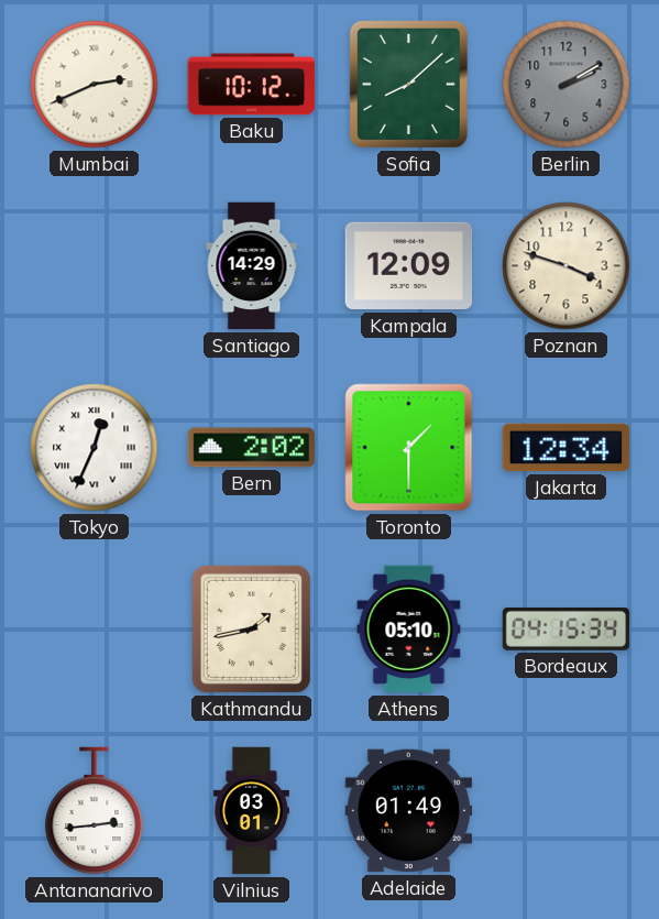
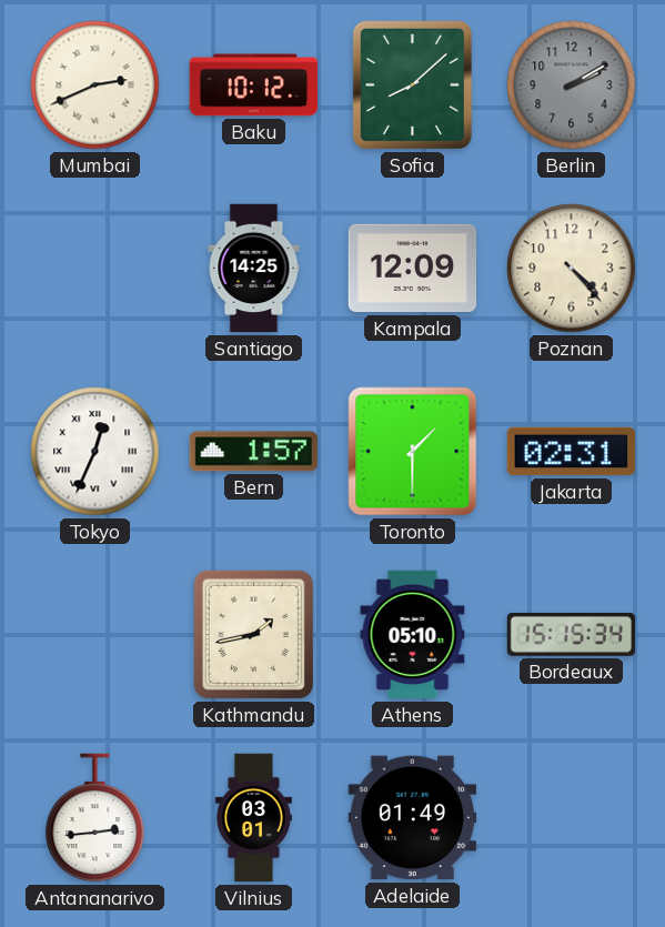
Santiago: 14:29 -> 14:25 (254, 269)
Poznan: 3:48 -> 4:23 (572, 269)
Bern: 2:02 -> 1:57 (254, 452)
Jakarta: 12:34 -> 02:31 (572, 452)
Bordeaux: 04:15 -> 15:15 (572, 634)
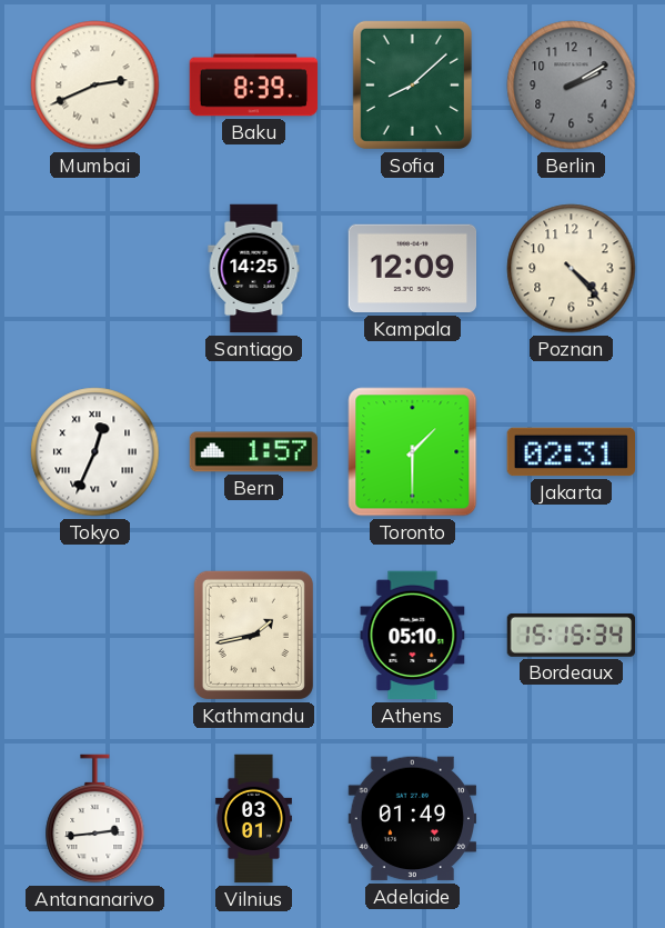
Baku: 10:12 -> 8:39 (254, 86)
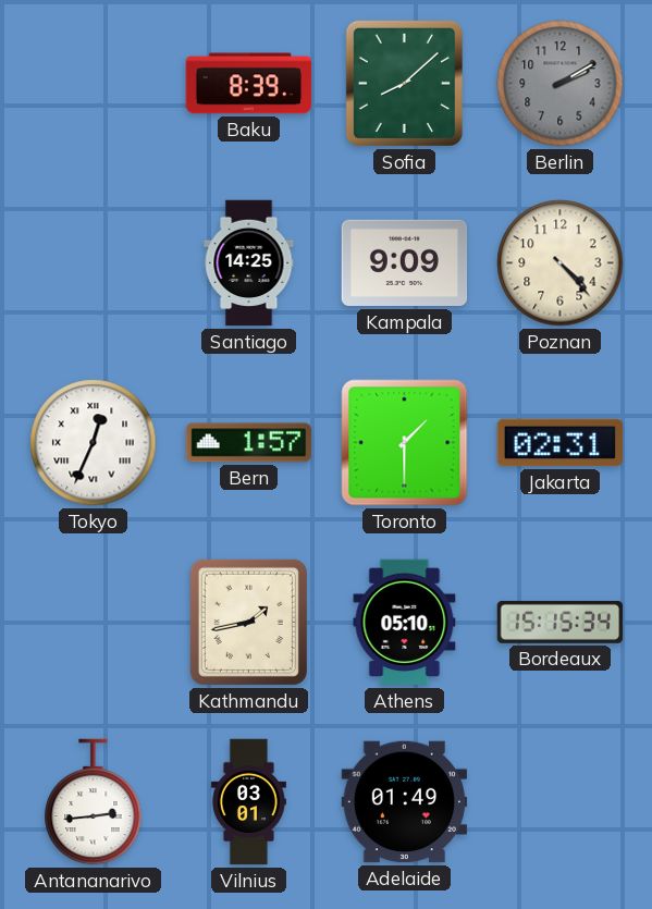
Mumbai: 2:41 -> none (95, 86)
Kampala: 12:09 -> 9:09 (405, 263)
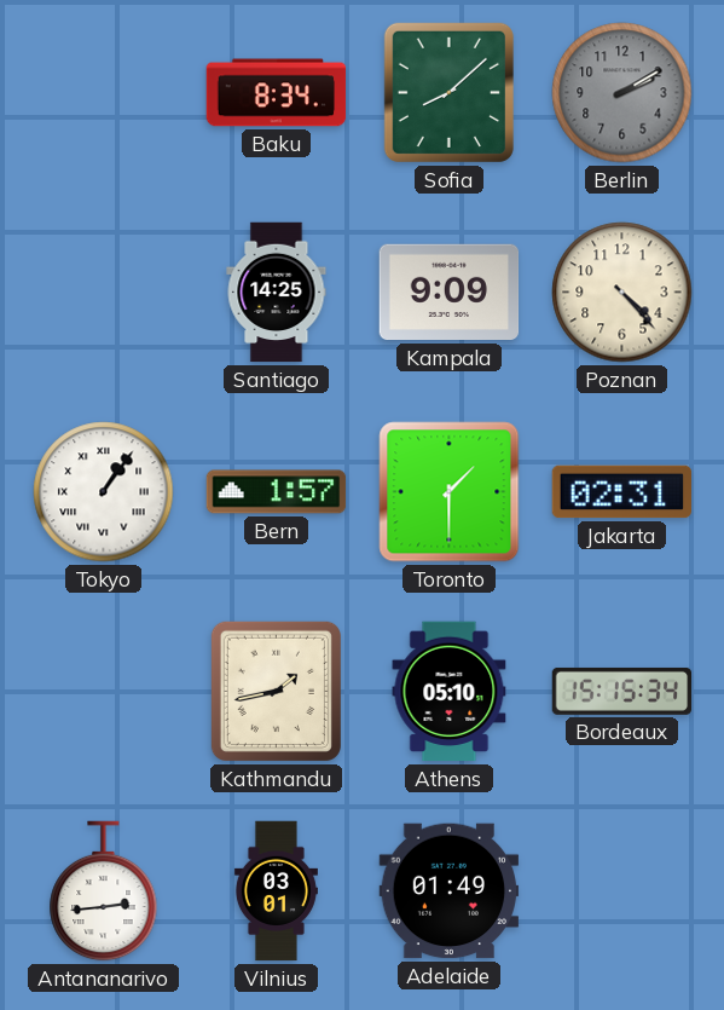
Baku: 8:39 -> 8:34 (277, 93)
Tokyo: 12:34 -> 1:06 (104, 492)
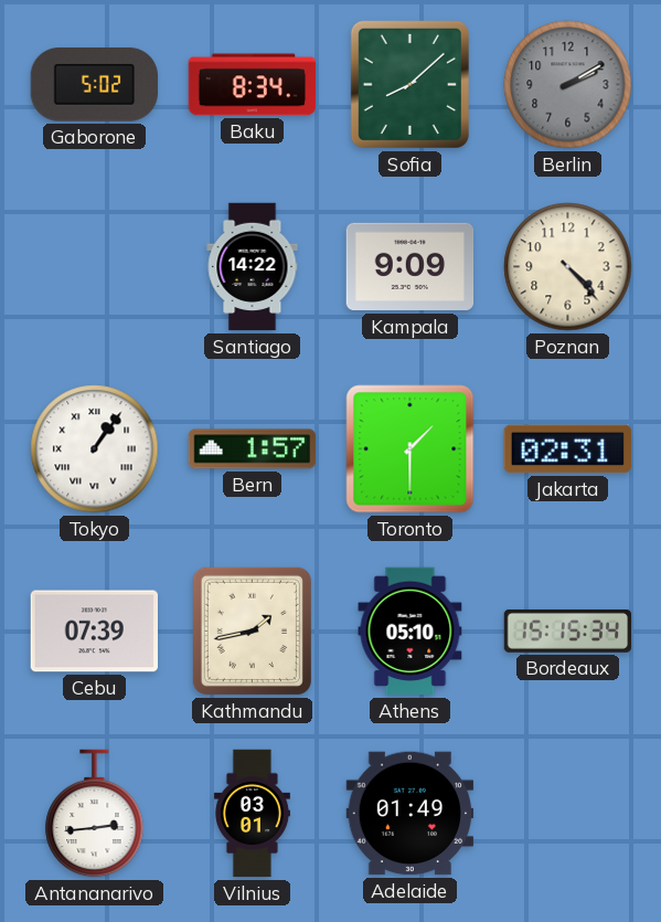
Gaborone: none -> 5:02 (94, 85)
Santiago: 14:25 -> 14:22 (253, 267)
Cebu: none -> 07:39 (94, 632)
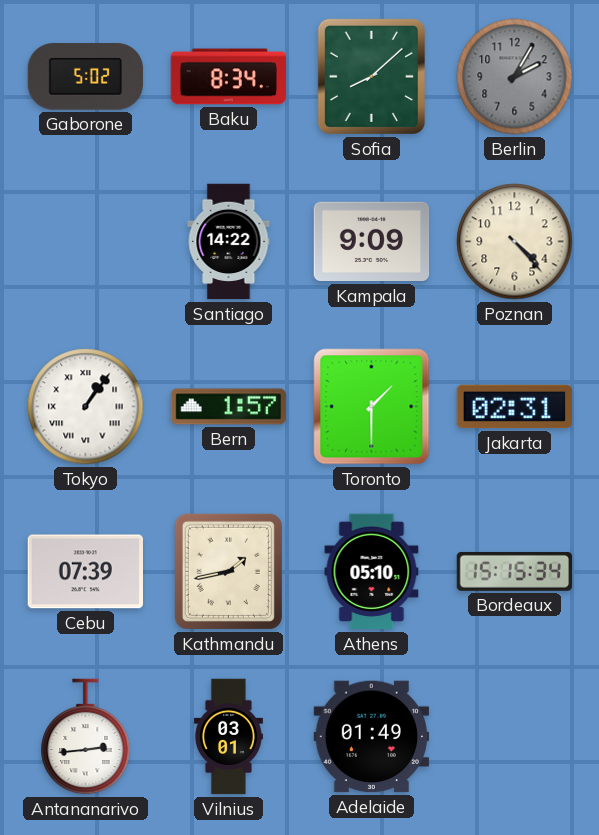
Berlin: 2:10 -> 2:05 (515, 77)
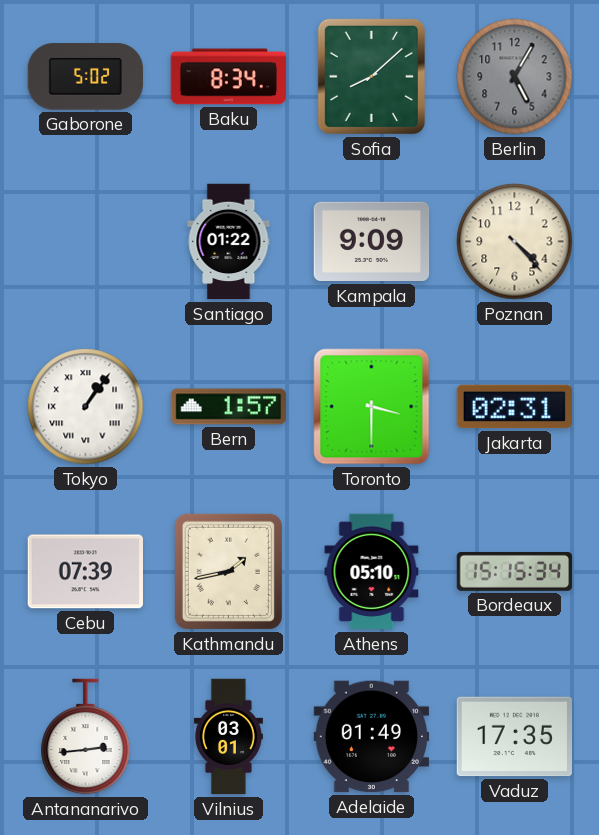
Berlin: 2:05 -> 5:05 (515, 77)
Santiago: 14:22 -> 01:22 (229, 242)
Toronto: 1:30 -> 3:30 (372, 407)
Vaduz: none -> 17:35 (514, 737)
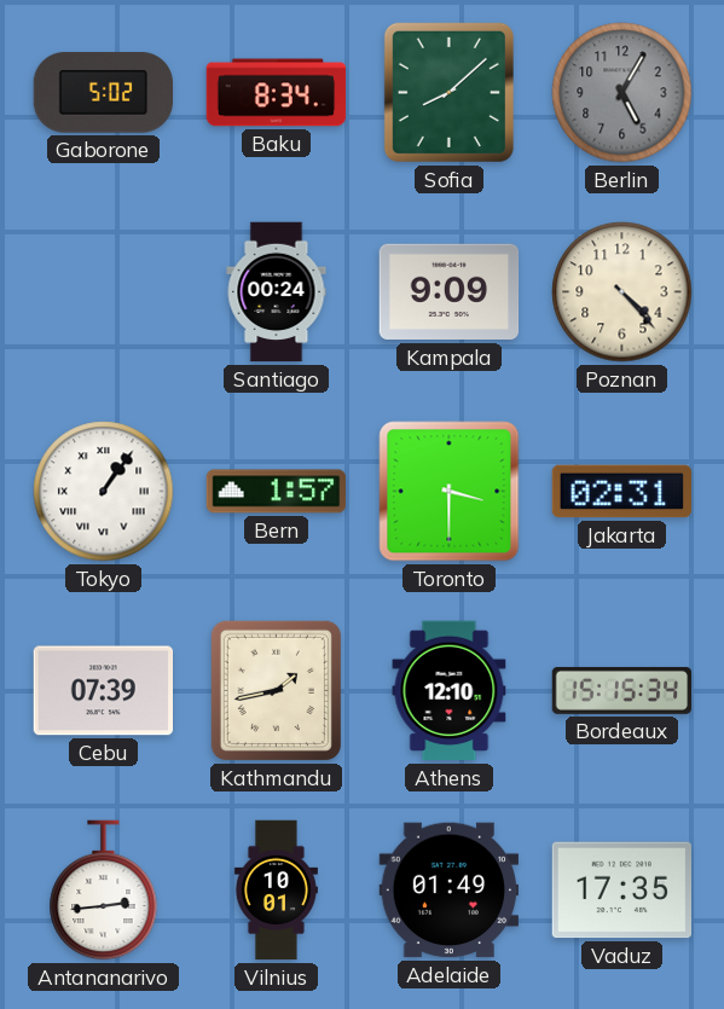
Santiago: 01:22 -> 00:24 (277, 292)
Athens: 05:10 -> 12:10 (450, 691)
Vilnius: 03:01 -> 10:01 (276, 891)
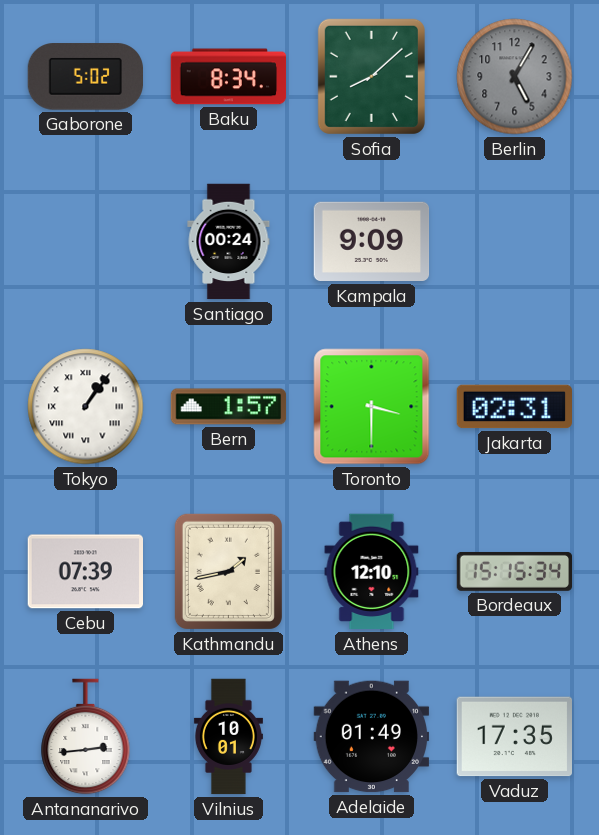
Poznan: 4:23 -> none (622, 292)
